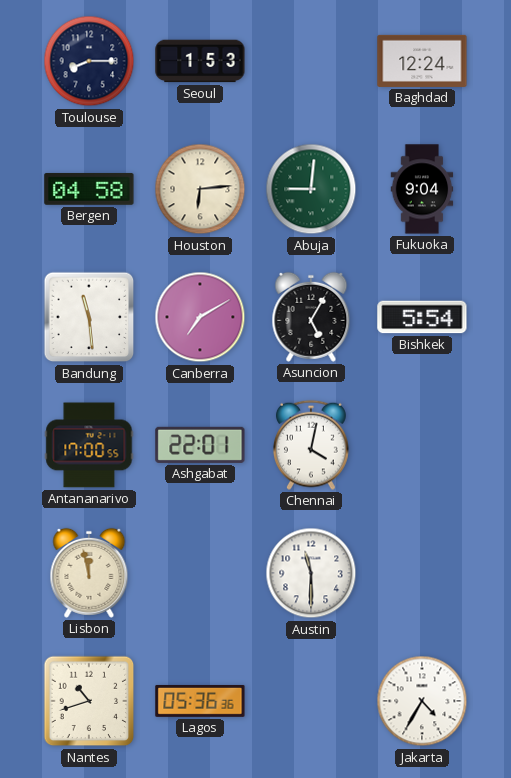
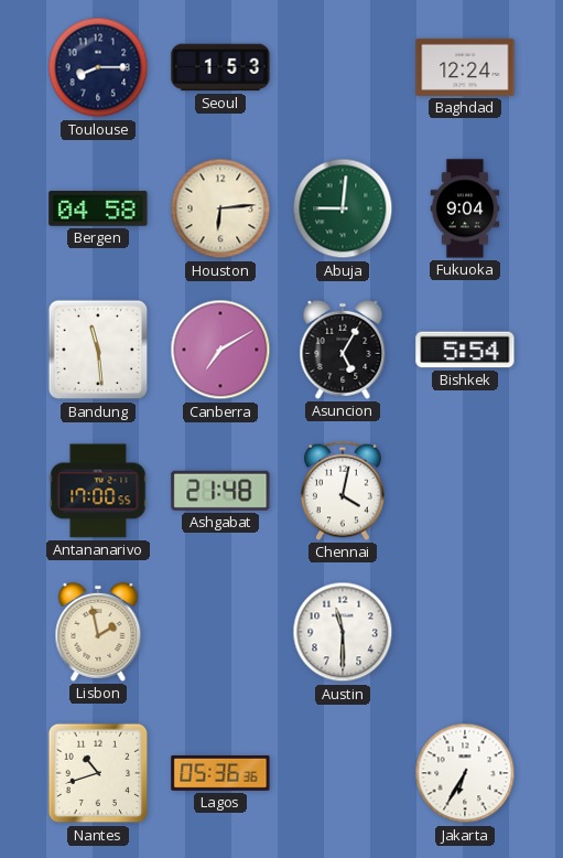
Ashgabat: 22:01 -> 21:48 (220, 491)
Lisbon: 11:58 -> 1:58 (98, 632)
Jakarta: 4:35 -> 6:35 (465, 773)
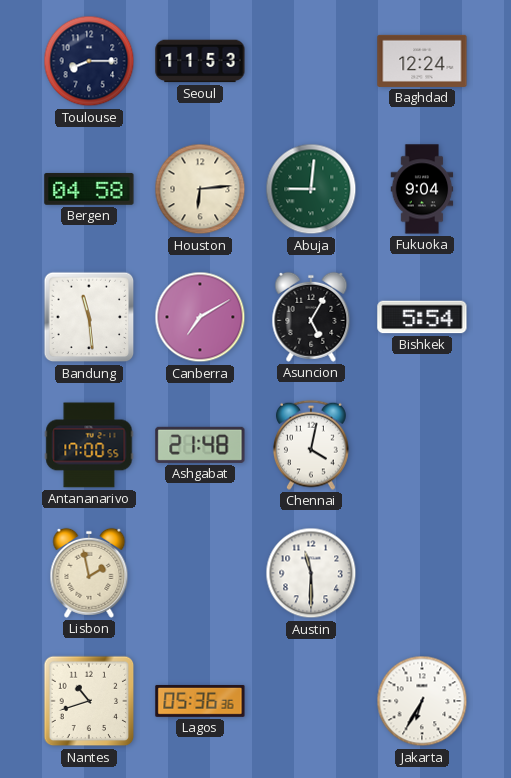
Seoul: 1:53 -> 11:53 (200, 61)
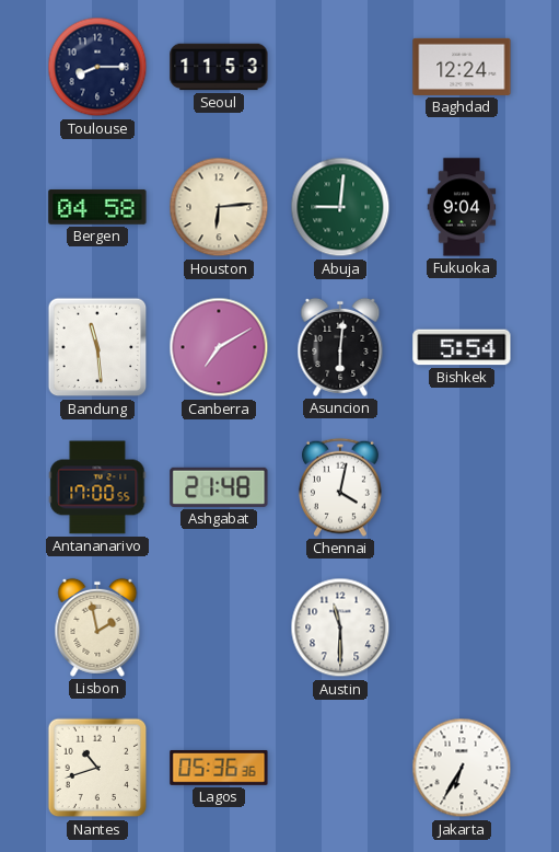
Asuncion: 5:05 -> 6:01 (340, 347)
